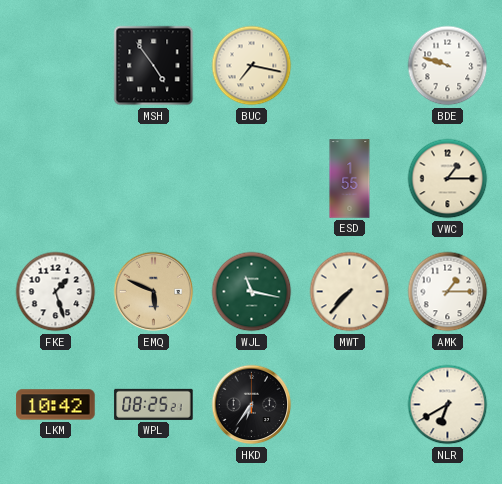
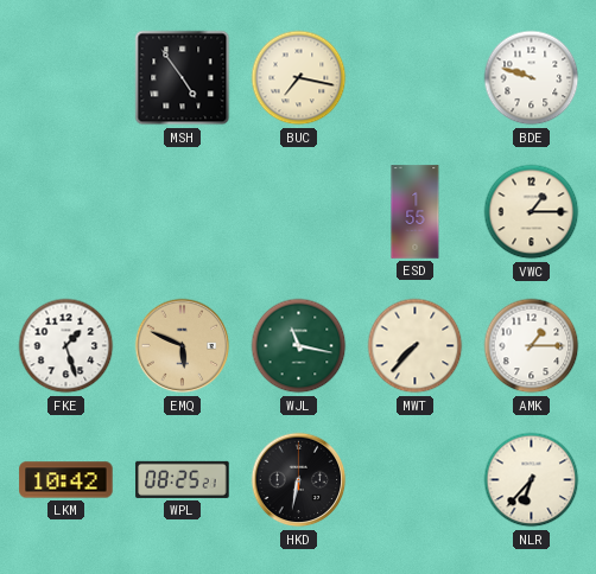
HKD: 6:36 -> 6:32 (299, 480)
NLR: 6:40 -> 6:37 (532, 480)
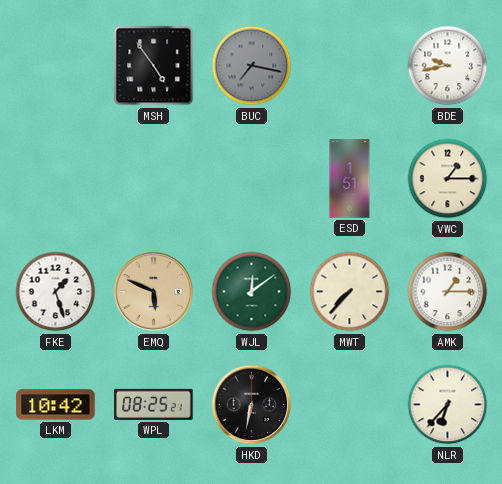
BUC dial: cream -> grey (252, 66)
BDE: 9:48 -> 9:43 (448, 66)
ESD: 1:55 -> 1:51 (350, 179)
WJL: 11:17 -> 12:09 (252, 292)
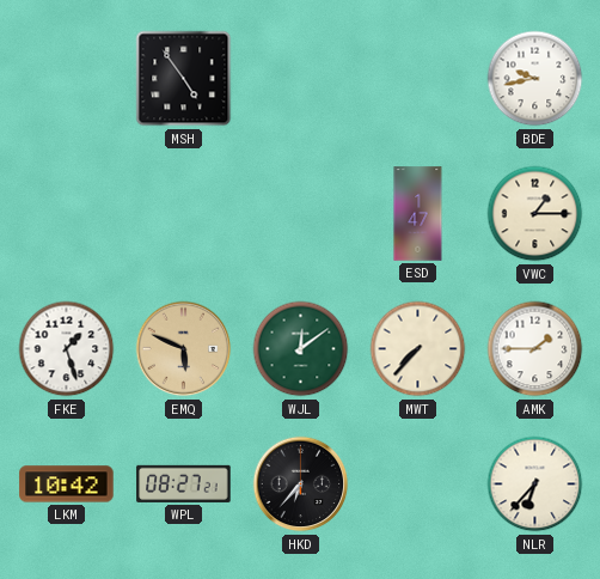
BUC: 7:17 -> none (252, 66)
ESD: 1:51 -> 1:47 (418, 214)
AMK: 1:15 -> 1:45 (535, 349)
WPL: 08:25 -> 08:27 (184, 483)
HKD: 6:32 -> 6:37 (301, 484)
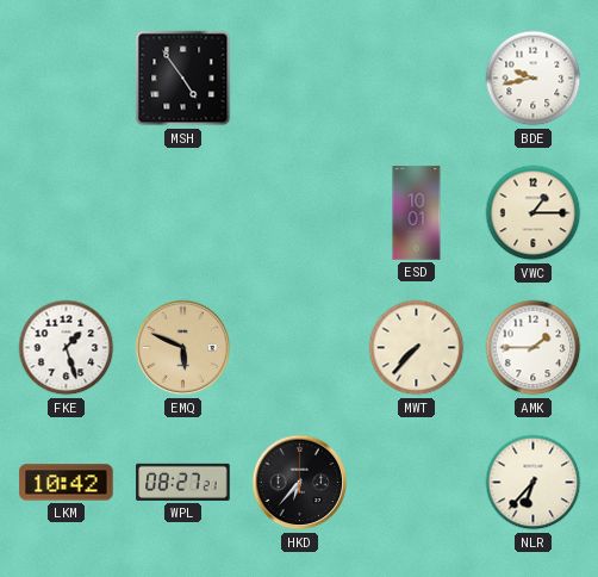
ESD: 1:47 -> 10:01 (417, 213)
WJL: 12:09 -> none (301, 349)
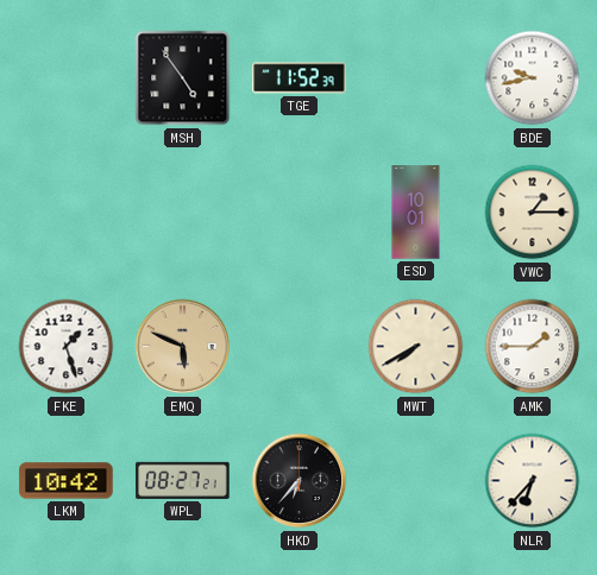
TGE: none -> 11:52 (300, 78)
MWT: 7:37 -> 7:40 (416, 347)
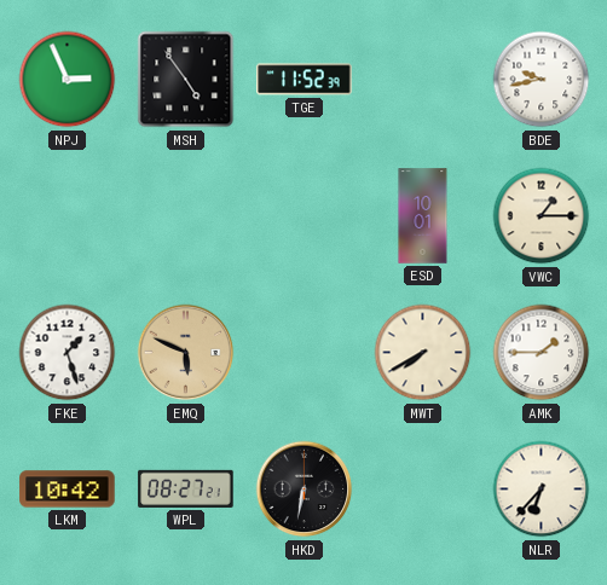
NPJ: none -> 2:56 (68, 80)
HKD: 6:37 -> 6:32 (305, 490)
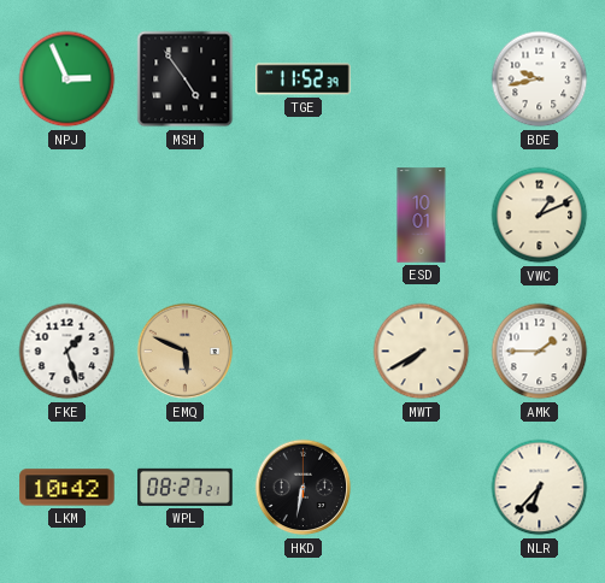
VWC: 1:15 -> 1:11 (540, 216)
